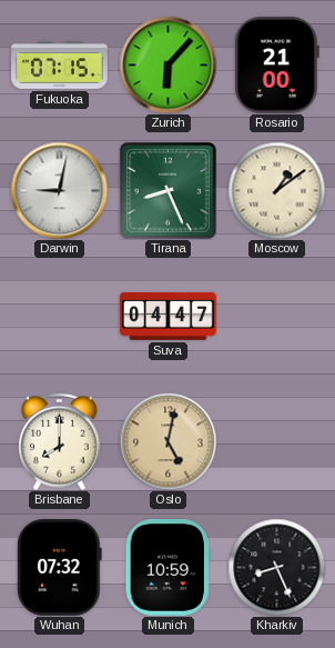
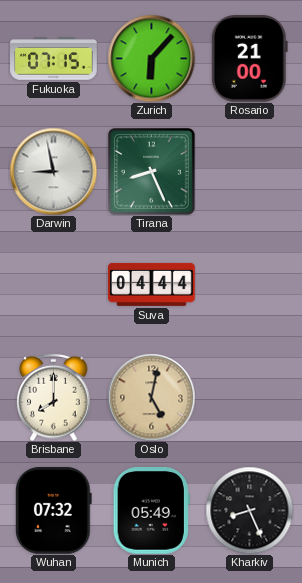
Darwin: 9:02 -> 8:58 (53, 171)
Moscow: 1:09 -> none (276, 190)
Suva: 04:47 -> 04:44 (152, 284)
Munich: 10:59 -> 05:49 (151, 511)
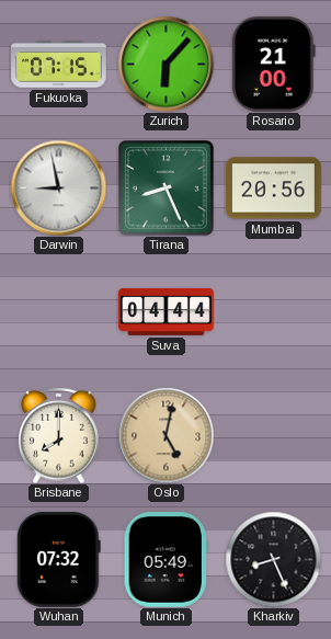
Mumbai: none -> 20:56 (274, 189)
